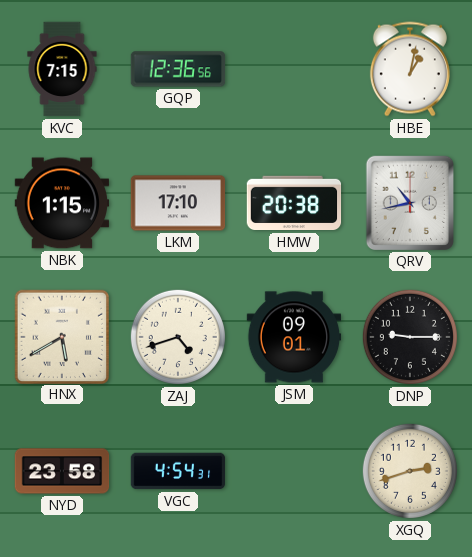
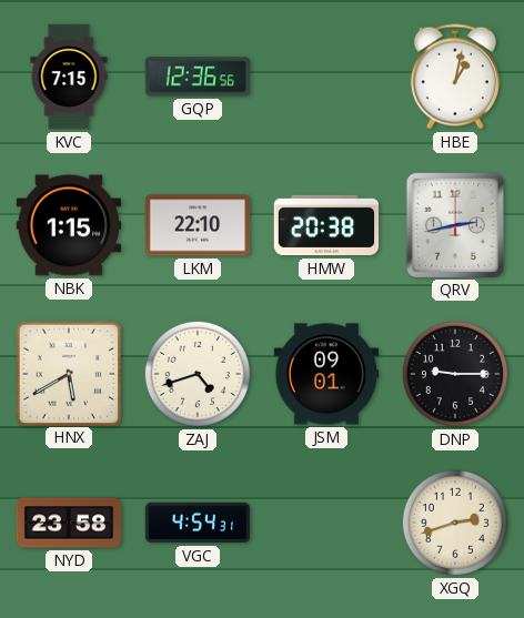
LKM: 17:10 -> 22:10 (198, 225)
QRV: 10:43 -> 2:43 (454, 224)
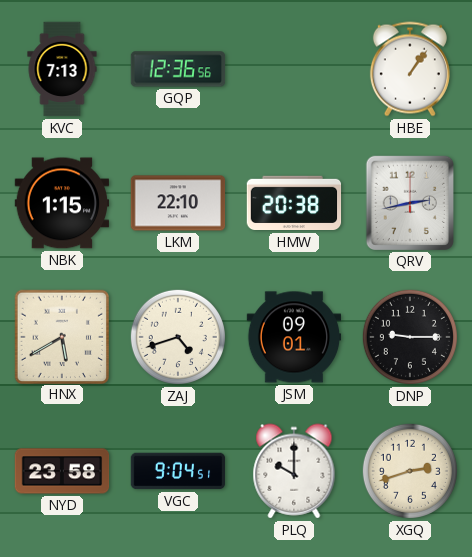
KVC: 7:15 -> 7:13 (62, 69)
HBE: 1:02 -> 1:06 (410, 69)
VGC: 4:54 -> 9:04 (178, 471)
PLQ: none -> 10:00 (294, 471)
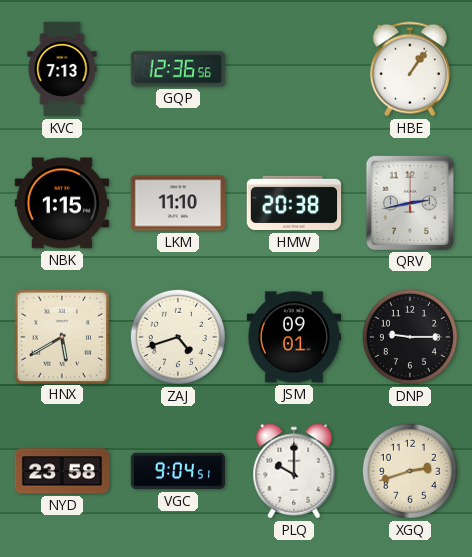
LKM: 22:10 -> 11:10 (178, 203)
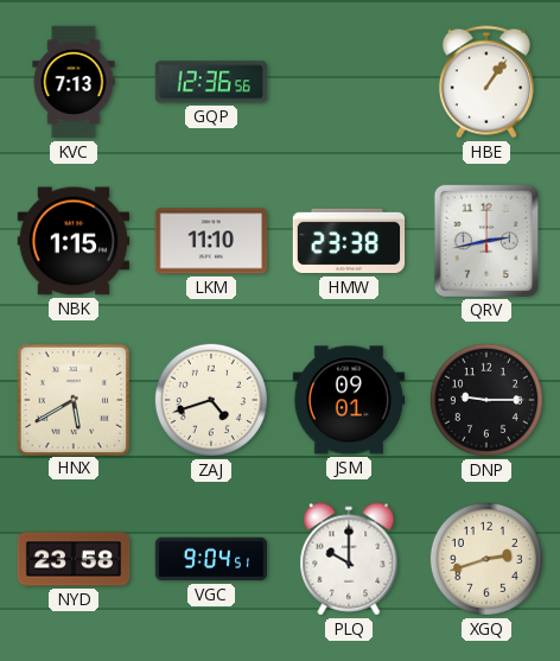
HMW: 20:38 -> 23:38 (349, 241)
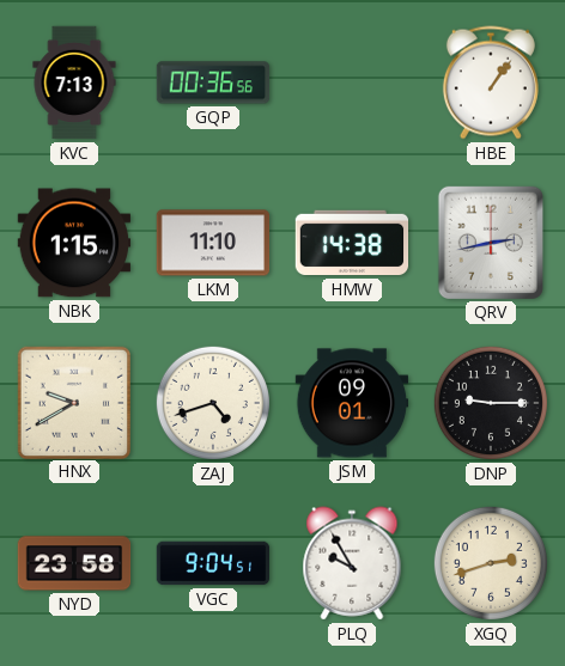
GQP: 12:36 -> 00:36 (213, 83)
HMW: 23:38 -> 14:38 (352, 243)
HNX: 5:40 -> 9:40 (73, 402)
PLQ: 10:00 -> 9:55 (352, 563)
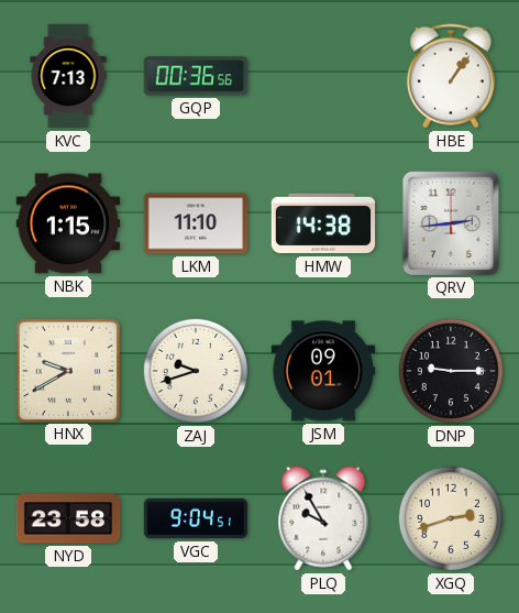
QRV: 2:43 -> 2:44 (450, 222)
ZAJ: 4:42 -> 9:42 (196, 371)
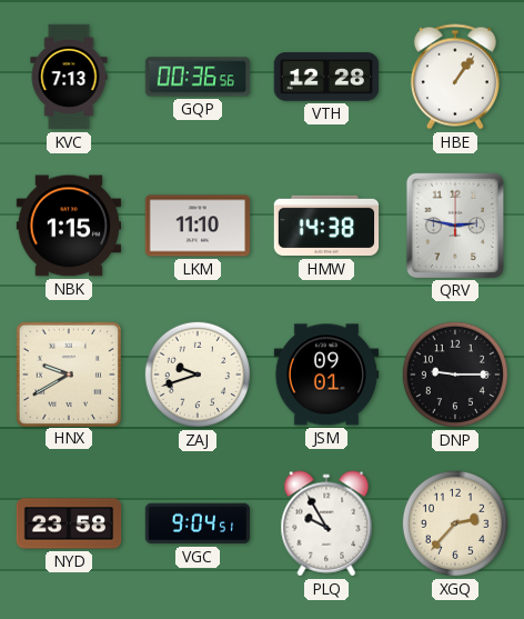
VTH: none -> 12:28 (326, 77)
QRV: 2:44 -> 2:47 (454, 224)
XGQ: 2:42 -> 2:37 (455, 523)
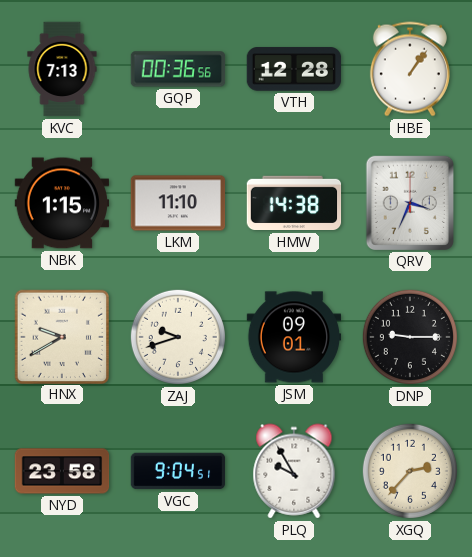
QRV: 2:47 -> 3:34 (409, 202)
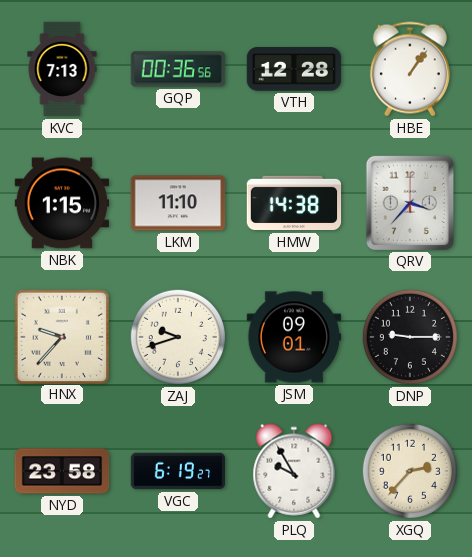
QRV: 3:34 -> 3:37 (409, 202)
HNX: 9:40 -> 9:37 (61, 336)
VGC: 9:04 -> 6:19 (178, 471)
